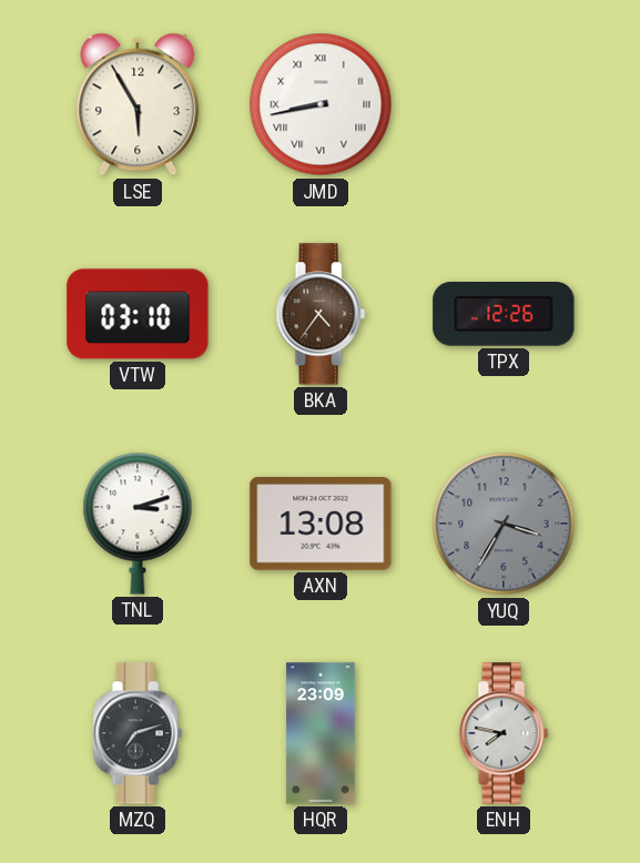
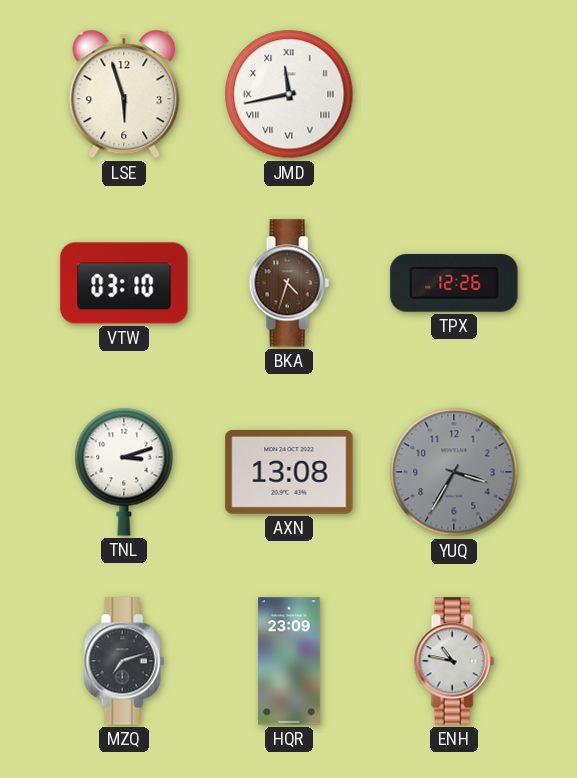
LSE: 5:55 -> 5:57 (124, 94)
JMD: 8:43 -> 11:43 (289, 94)
BKA: 4:36 -> 4:33 (289, 283)
ENH: 7:47 -> 10:47 (454, 661)
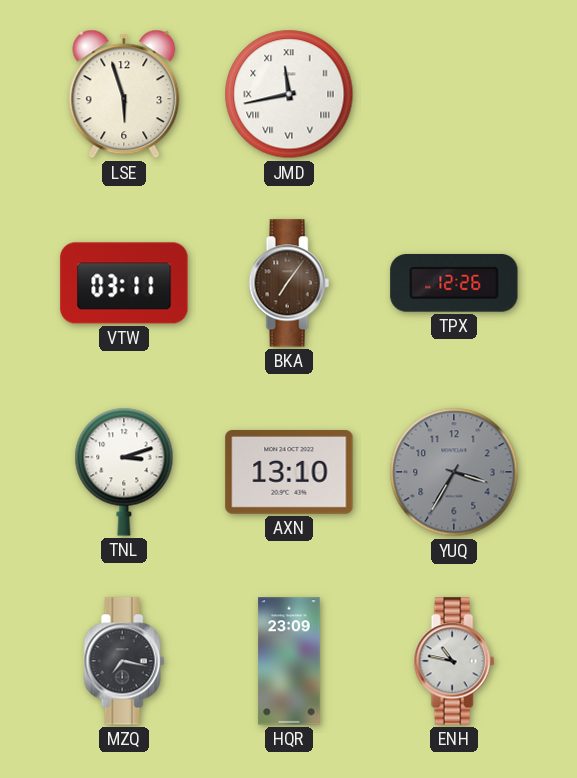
VTW: 03:10 -> 03:11 (124, 283)
BKA: 4:33 -> 7:06 (289, 283)
AXN: 13:08 -> 13:10 (289, 473)
MZQ: 7:12 -> 7:17 (124, 661)
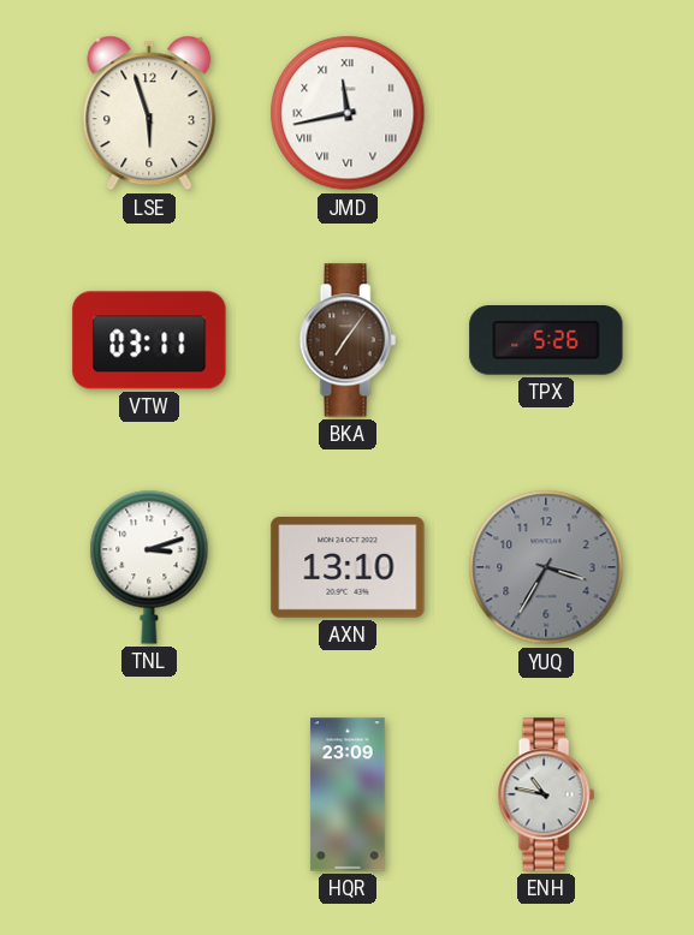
TPX: 12:26 -> 5:26 (546, 341)
MZQ: 7:17 -> none (124, 661)
